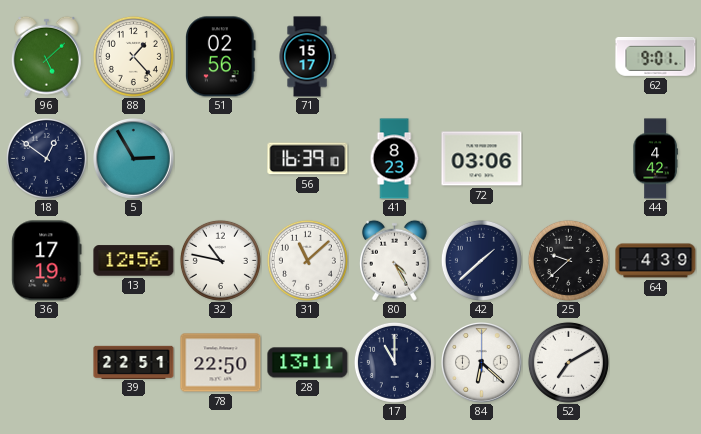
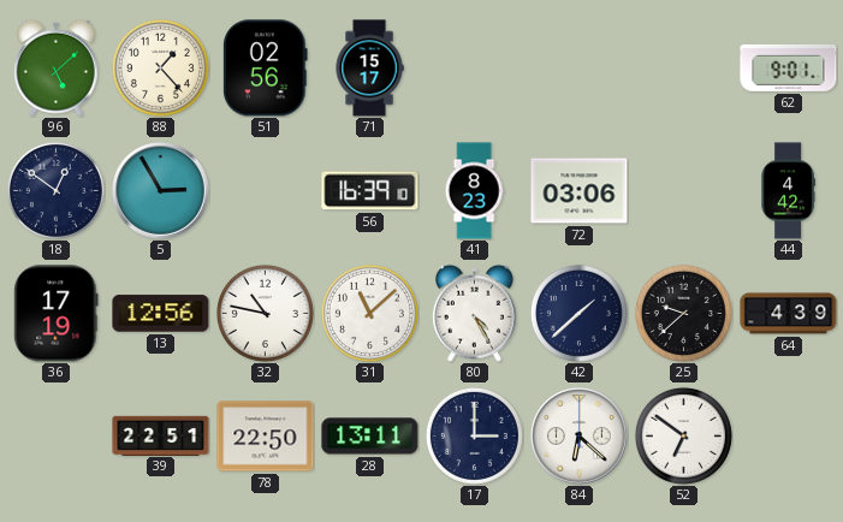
17: 11:00 -> 3:00 (474, 435)
52: 7:10 -> 6:51 (683, 435)
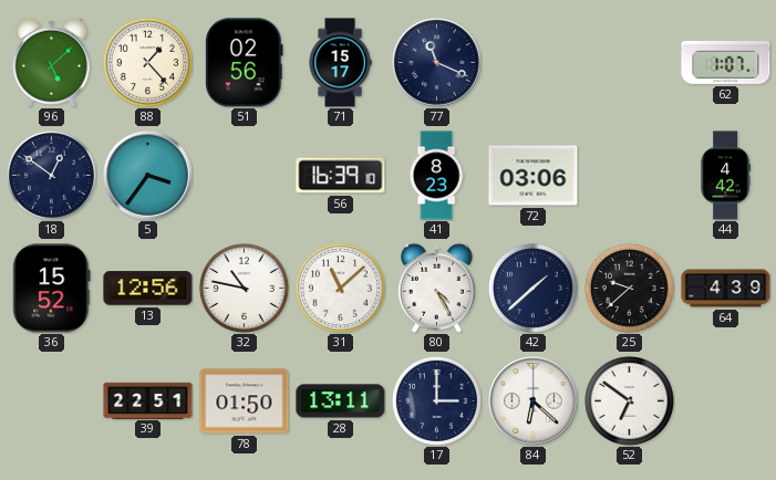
77: none -> 11:19 (437, 63)
62: 9:01 -> 1:07 (726, 62)
5: 2:55 -> 3:36 (148, 176)
36: 17:19 -> 15:52 (52, 289)
78: 22:50 -> 01:50 (245, 401)
